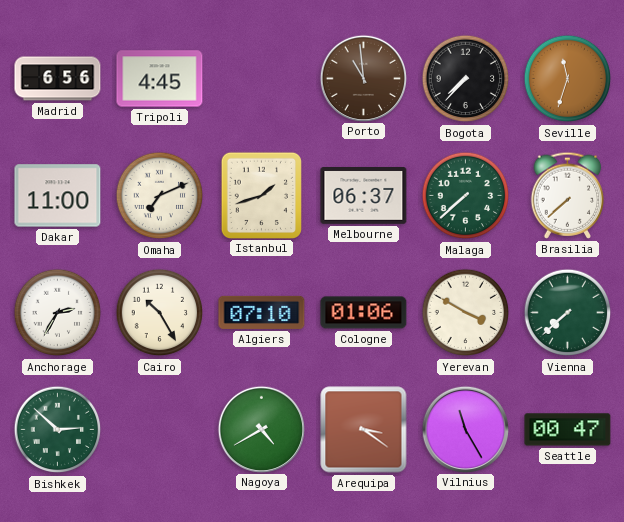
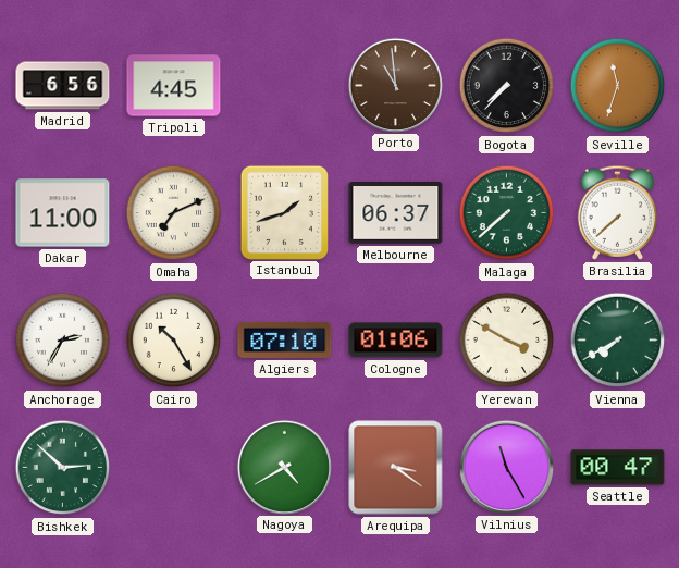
Vienna: 7:38 -> 7:40 (618, 341)
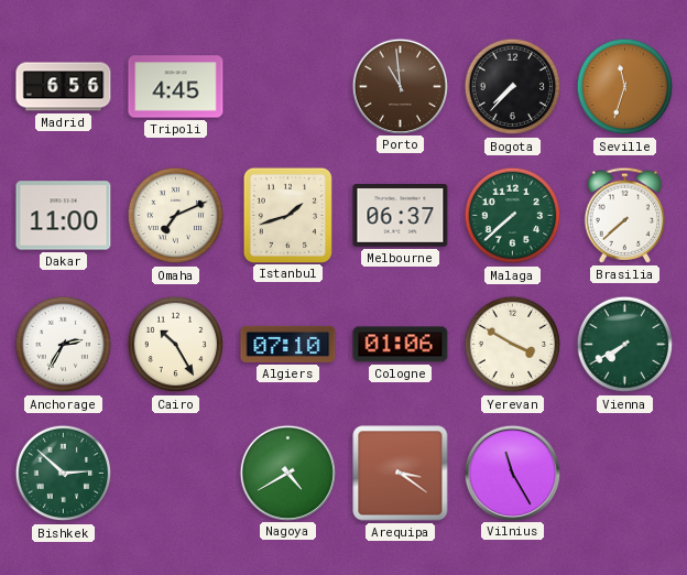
Seattle: 00:47 -> none (618, 468)
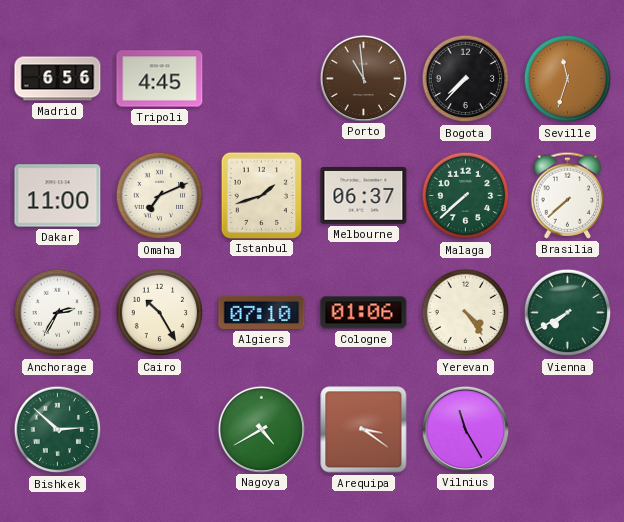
Yerevan: 3:50 -> 4:24 (466, 313)
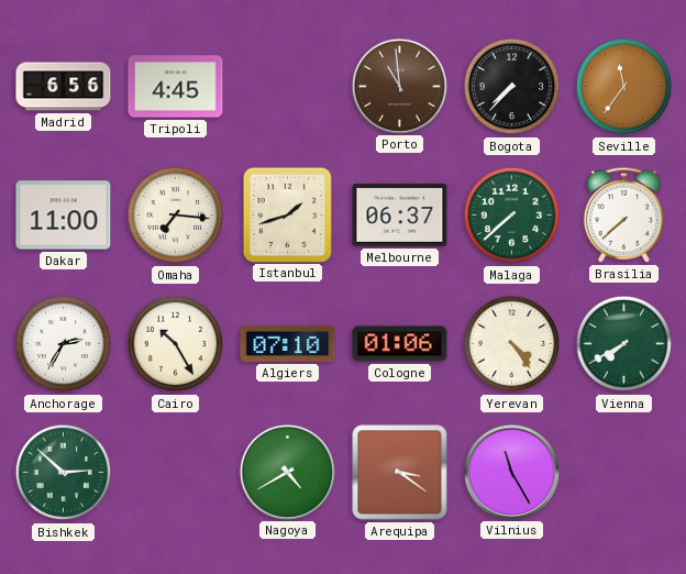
Seville: 11:33 -> 11:36 (624, 87)
Omaha: 7:11 -> 7:16 (176, 216)
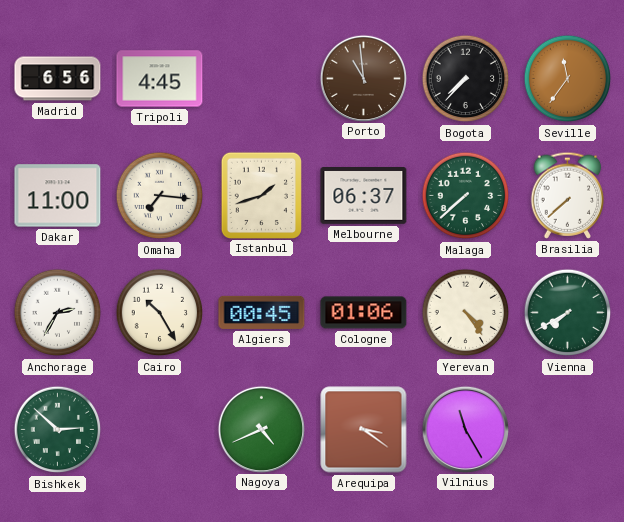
Algiers: 07:10 -> 00:45 (262, 312)
Nagoya: 4:40 -> 4:41 (261, 429)
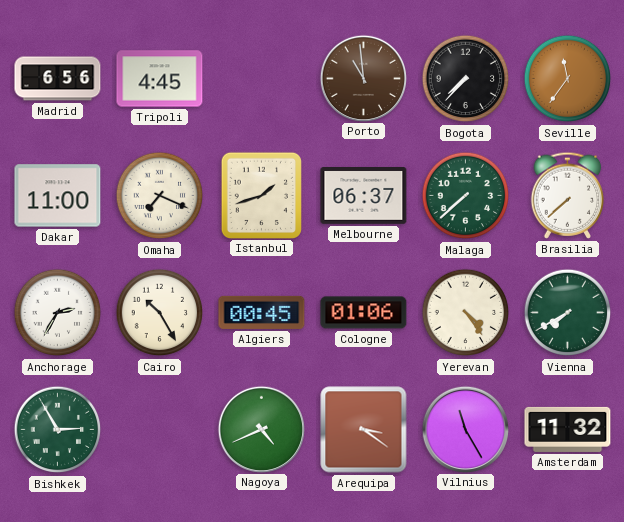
Omaha: 7:16 -> 7:19 (160, 196)
Bishkek: 2:52 -> 2:55 (58, 430)
Amsterdam: none -> 11:32 (568, 429)
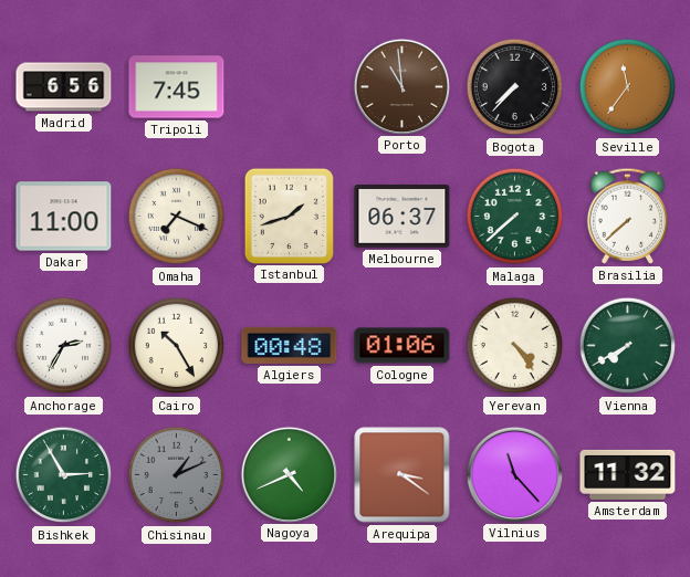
Tripoli: 4:45 -> 7:45 (177, 87)
Algiers: 00:45 -> 00:48 (290, 345)
Chisinau: none -> 1:11 (177, 475)
Vilnius: 11:25 -> 11:23 (514, 474)
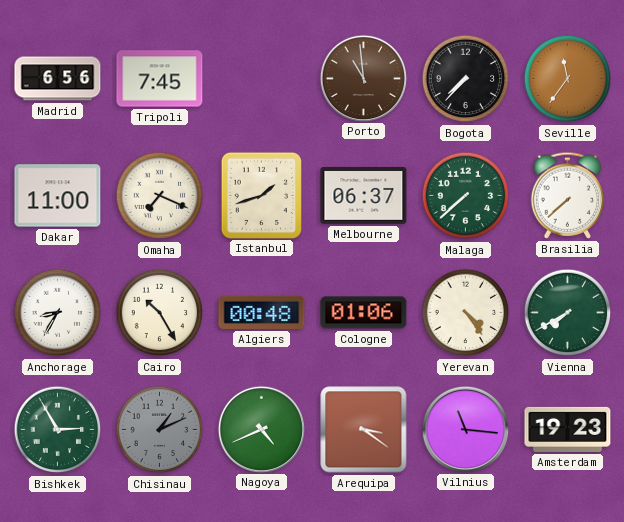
Anchorage: 2:35 -> 8:35 (58, 313)
Vilnius: 11:23 -> 11:16 (465, 429)
Amsterdam: 11:32 -> 19:23 (568, 429)
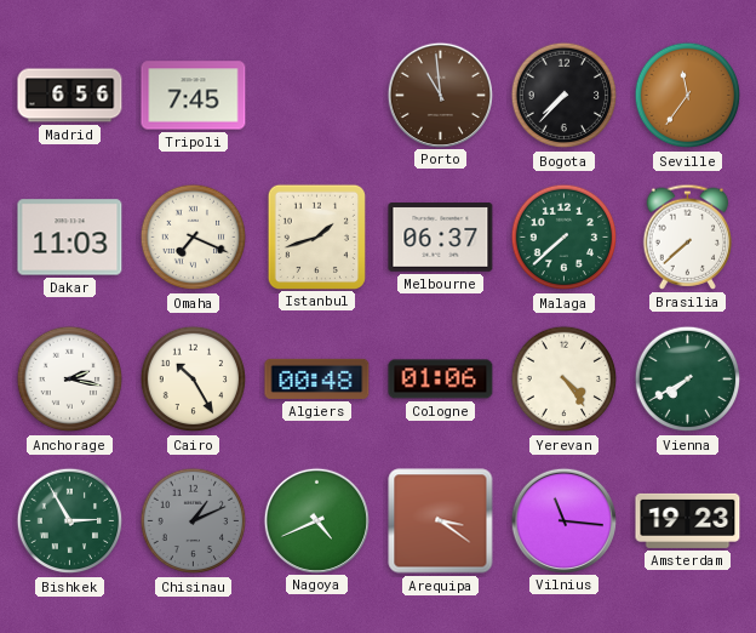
Dakar: 11:00 -> 11:03 (70, 238)
Anchorage: 8:35 -> 2:17 (70, 380)
